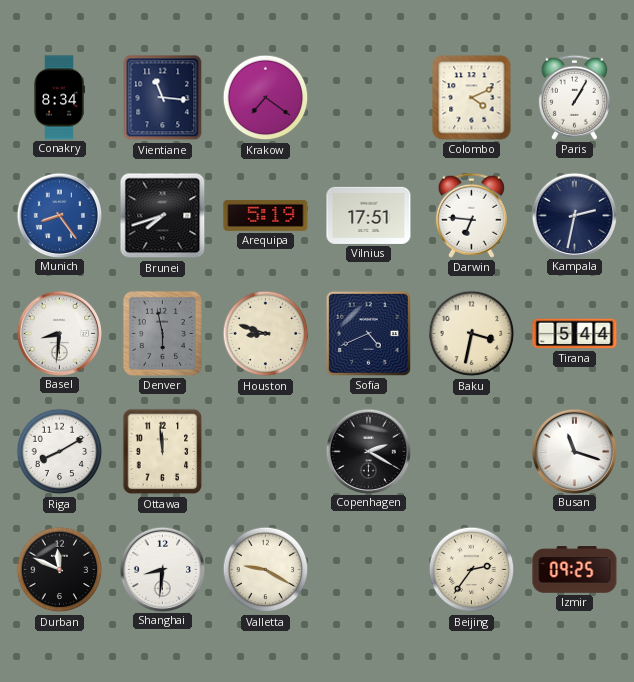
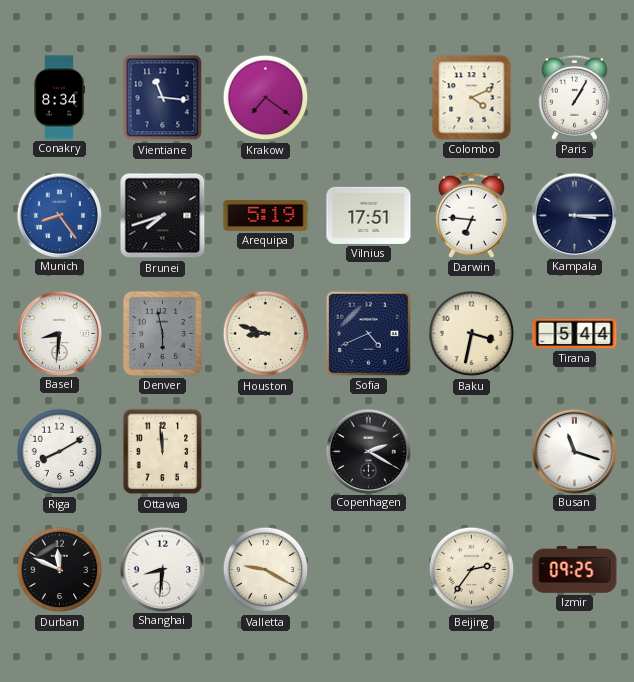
Kampala: 2:32 -> 3:15 (574, 215)
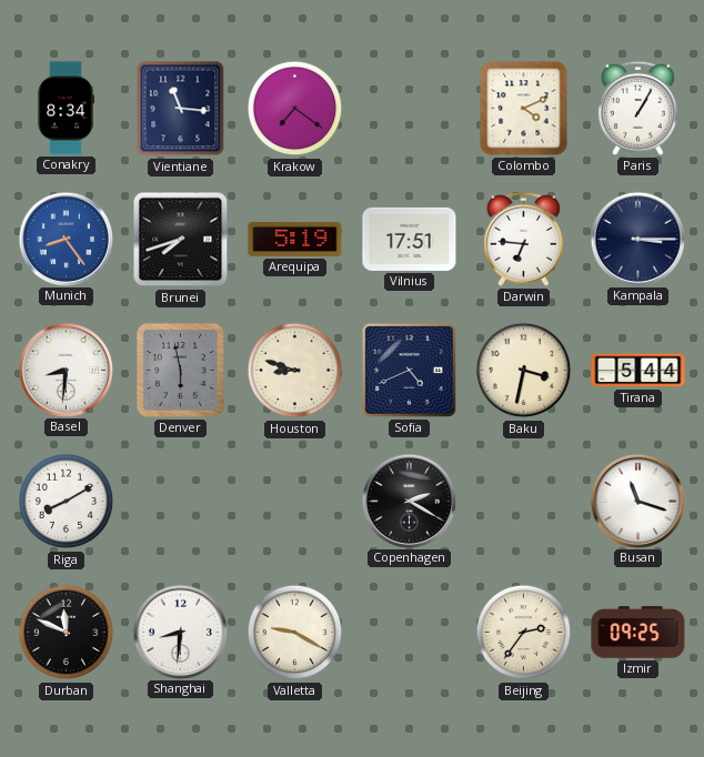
Ottawa: 11:59 -> none (163, 452)
